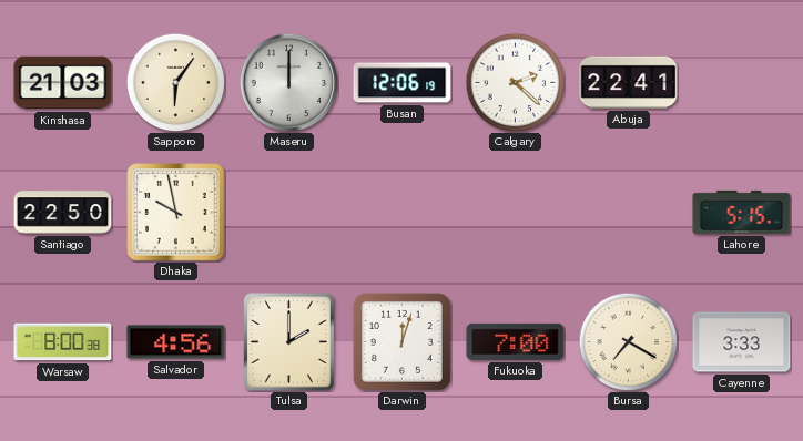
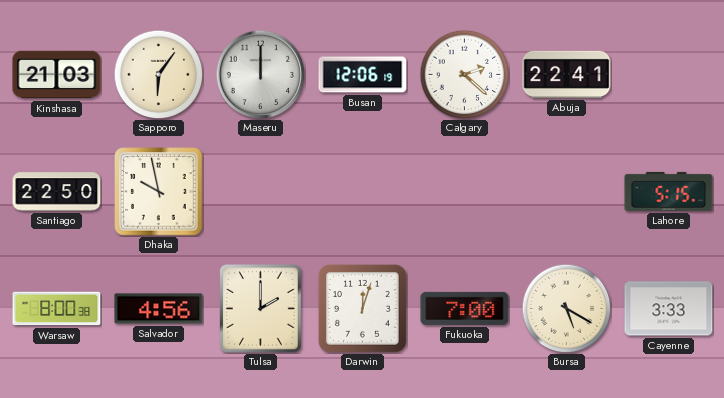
Bursa: 7:20 -> 5:20 (566, 308)
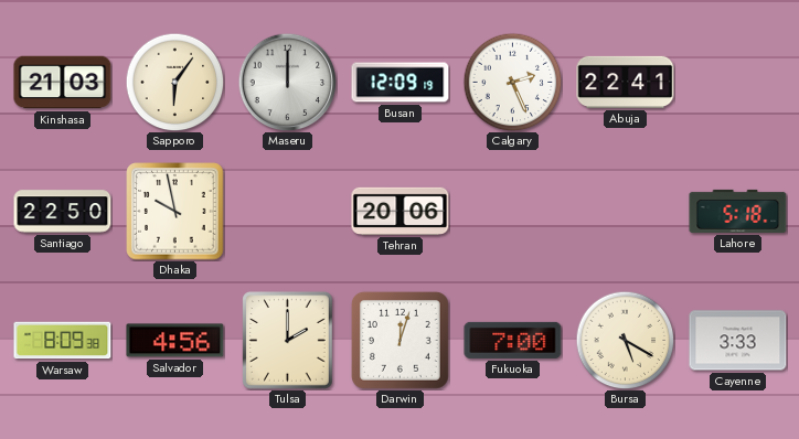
Busan: 12:06 -> 12:09 (401, 83)
Calgary: 2:22 -> 2:26 (512, 82)
Tehran: none -> 20:06 (401, 211)
Lahore: 5:15 -> 5:18 (738, 211)
Warsaw: 8:00 -> 8:09 (63, 341)
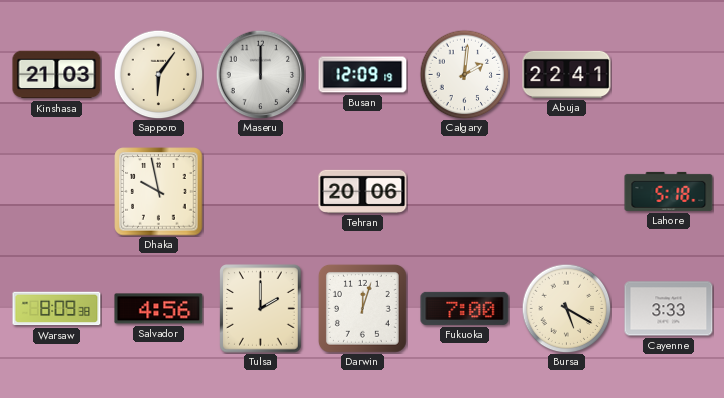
Calgary: 2:26 -> 2:01 (464, 74)
Santiago: 22:50 -> none (63, 212)
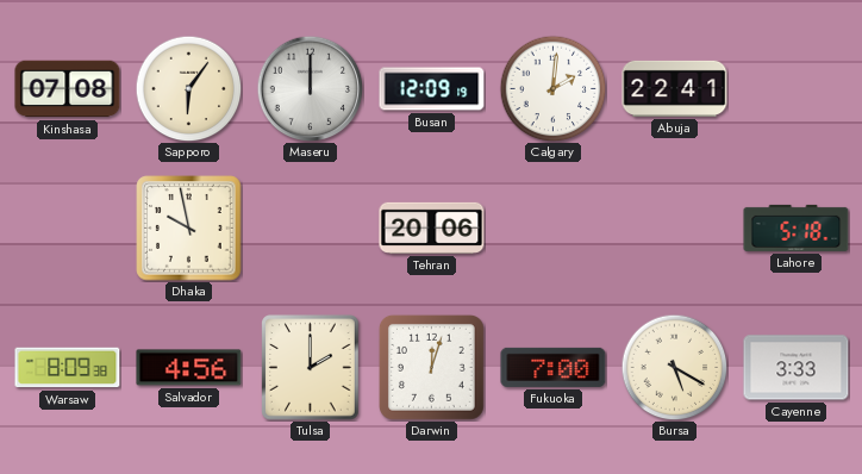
Kinshasa: 21:03 -> 07:08 (68, 89)
